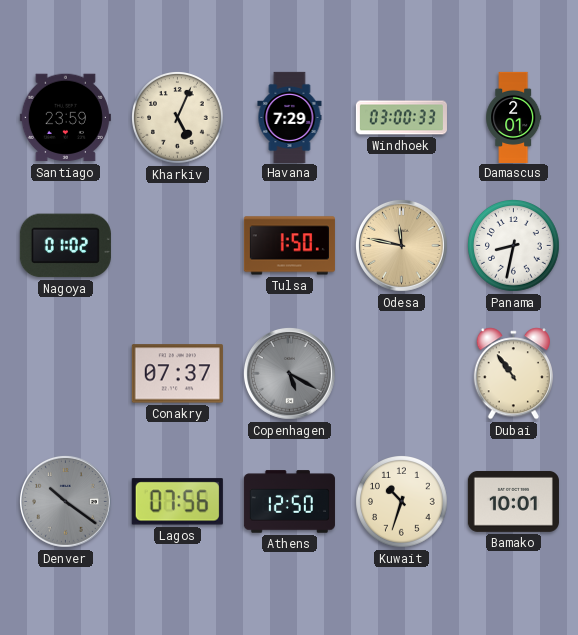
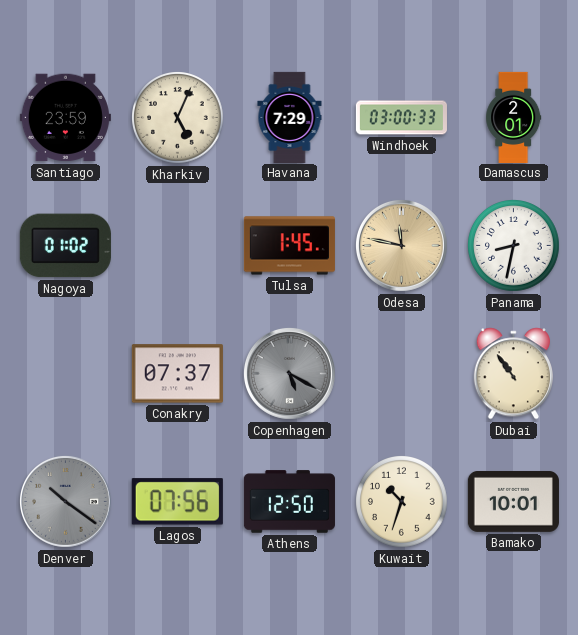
Tulsa: 1:50 -> 1:45 (289, 246)
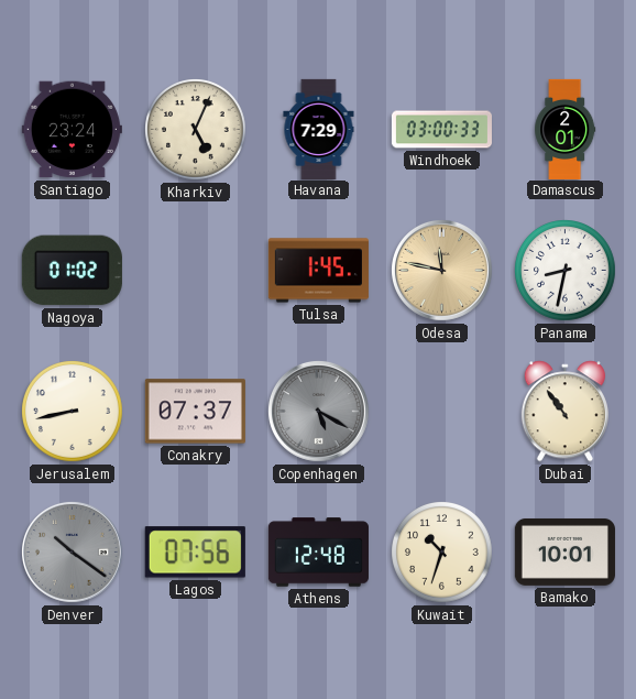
Santiago: 23:59 -> 23:24 (72, 130)
Jerusalem: none -> 8:43 (73, 412)
Athens: 12:50 -> 12:48 (318, 553)
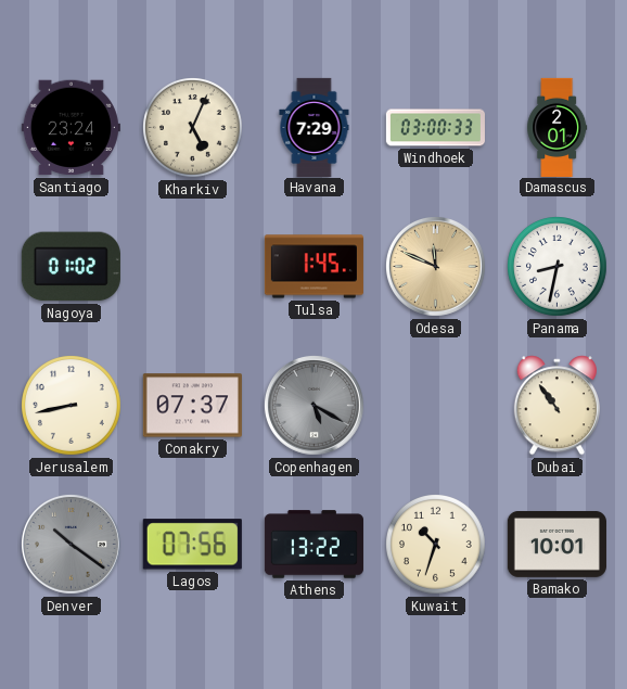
Odesa: 11:47 -> 11:49 (435, 266)
Athens: 12:48 -> 13:22 (313, 545)
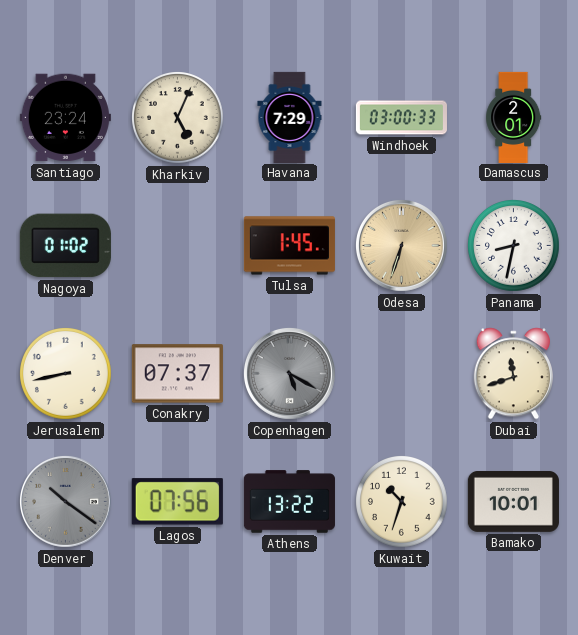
Odesa: 11:49 -> 6:33 (401, 245)
Dubai: 10:54 -> 11:42 (513, 374)
